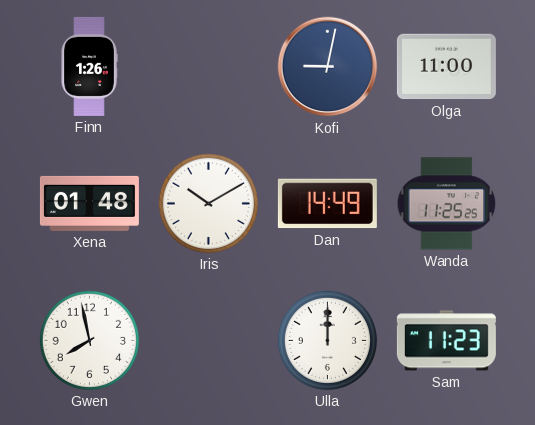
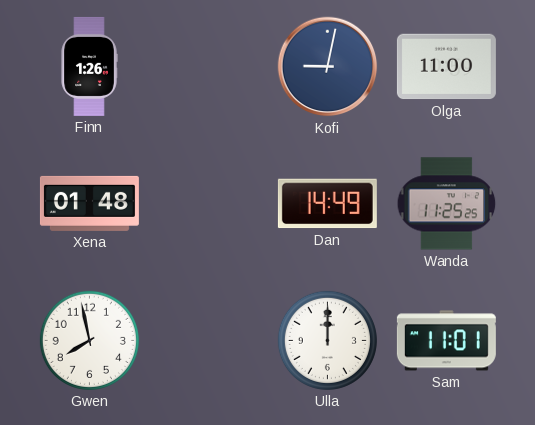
Iris: 10:10 -> none (208, 203)
Sam: 11:23 -> 11:01 (446, 341)
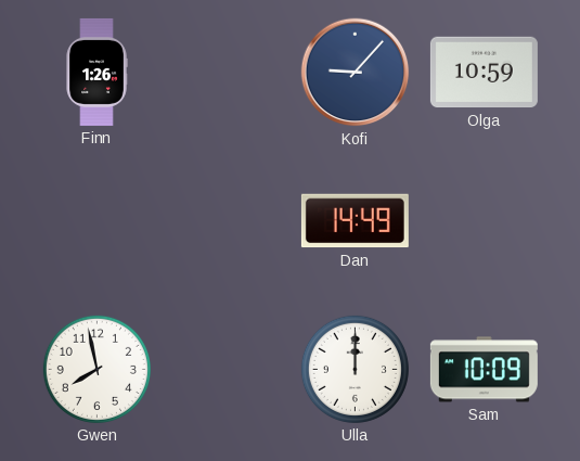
Kofi: 9:02 -> 9:07 (356, 73)
Olga: 11:00 -> 10:59 (484, 73)
Xena: 01:48 -> none (89, 203)
Wanda: 11:25 -> none (447, 204)
Sam: 11:01 -> 10:09 (484, 370)
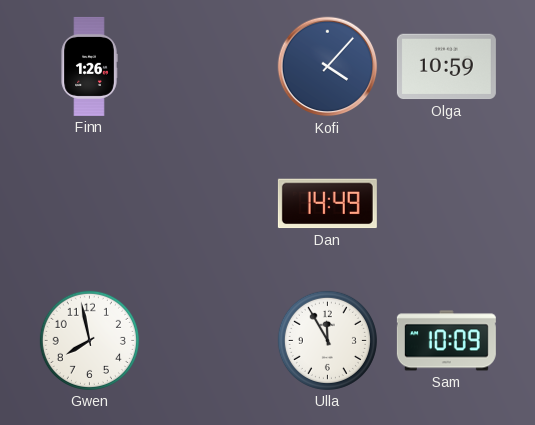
Kofi: 9:07 -> 4:07 (328, 67)
Ulla: 12:00 -> 11:55 (327, 340)
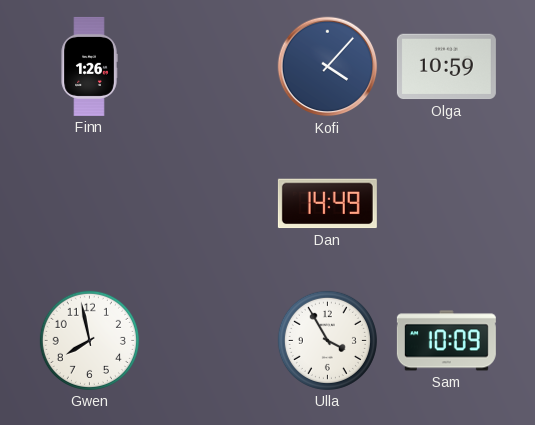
Ulla: 11:55 -> 3:55 (327, 340)
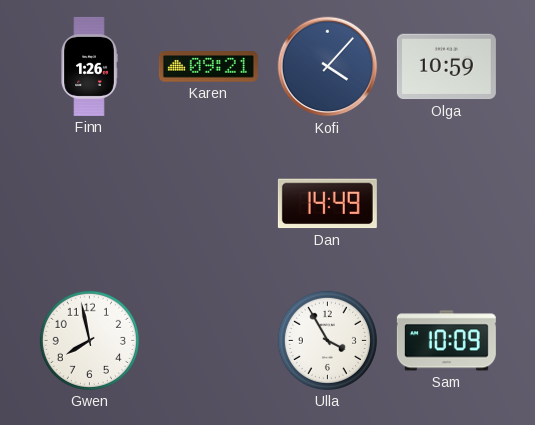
Karen: none -> 09:21 (208, 67)
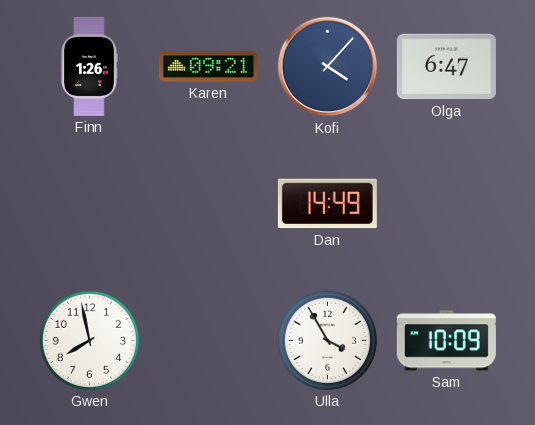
Olga: 10:59 -> 6:47 (446, 67)
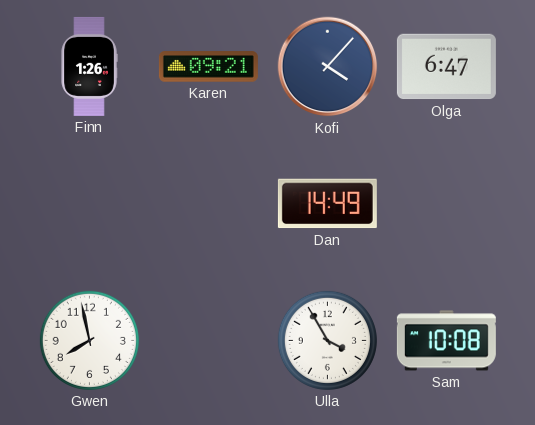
Sam: 10:09 -> 10:08 (446, 341)
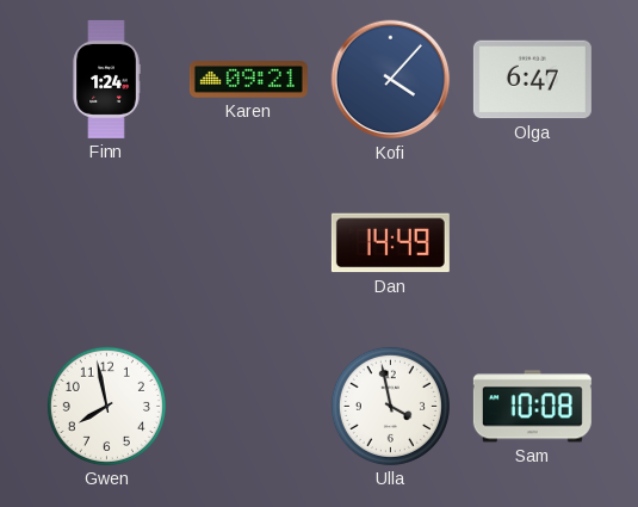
Finn: 1:26 -> 1:24 (106, 79)
Ulla: 3:55 -> 3:58 (390, 406)
